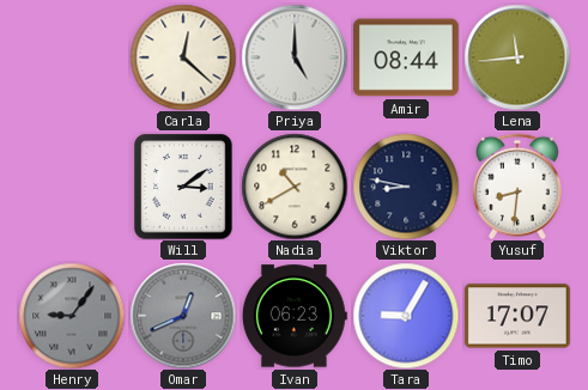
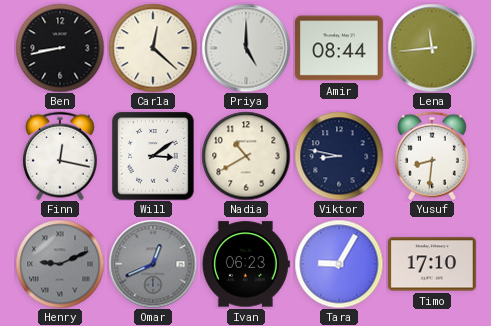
Ben: none -> 8:43 (60, 48)
Finn: none -> 12:17 (60, 156)
Henry: 9:06 -> 9:11 (60, 264)
Timo: 17:07 -> 17:10 (432, 264)
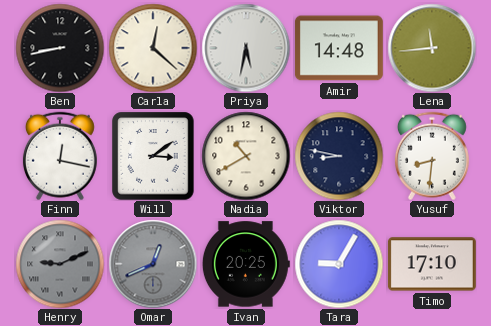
Priya: 5:00 -> 5:32 (246, 48)
Amir: 08:44 -> 14:48 (339, 48)
Ivan: 06:23 -> 20:25 (246, 264)
